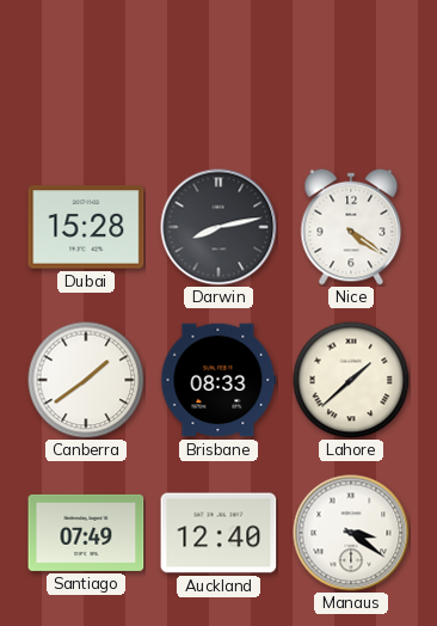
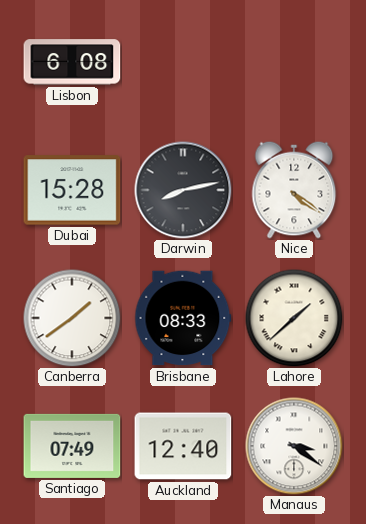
Lisbon: none -> 6:08 (72, 62)
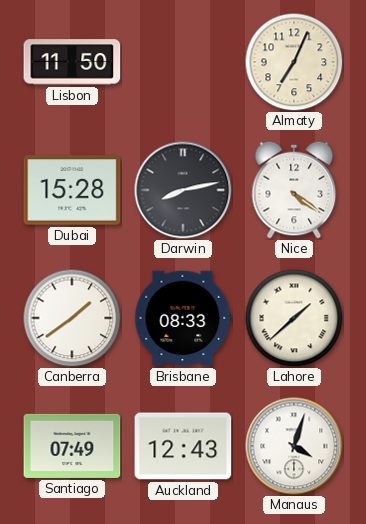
Lisbon: 6:08 -> 11:50 (72, 62)
Almaty: none -> 7:04 (294, 62)
Auckland: 12:40 -> 12:43 (183, 446)
Manaus: 3:21 -> 4:03 (294, 446)
